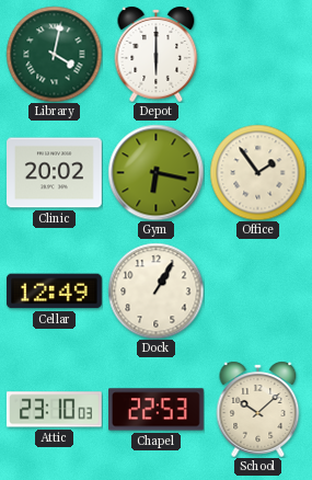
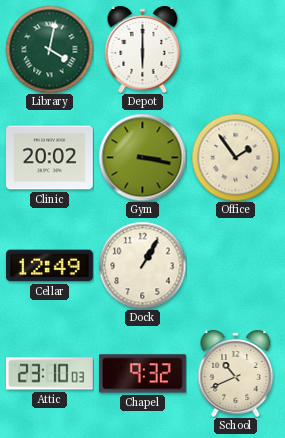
Gym: 6:17 -> 3:17 (142, 157)
Chapel: 22:53 -> 9:32 (143, 374)
School: 10:08 -> 10:41 (236, 373)
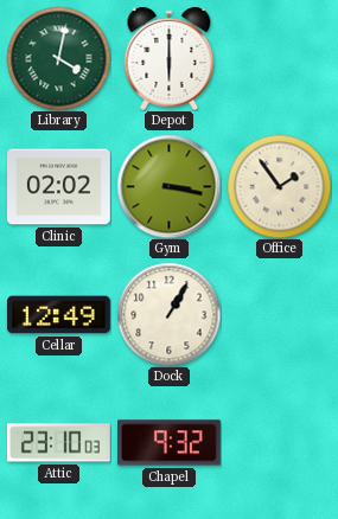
Clinic: 20:02 -> 02:02 (59, 187)
School: 10:41 -> none (236, 373)
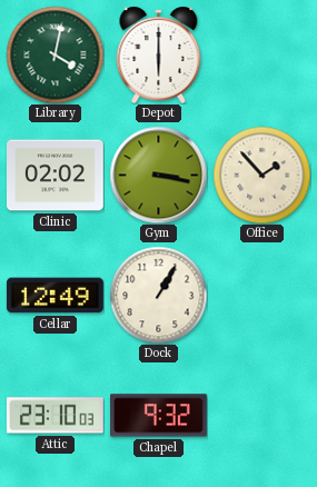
Office: 1:54 -> 1:53 (261, 175)
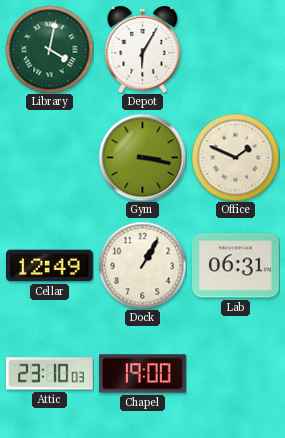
Depot: 6:00 -> 6:05 (143, 49)
Clinic: 02:02 -> none (56, 176)
Office: 1:53 -> 1:49 (235, 157)
Lab: none -> 06:31 (236, 266)
Chapel: 9:32 -> 19:00 (143, 374)
